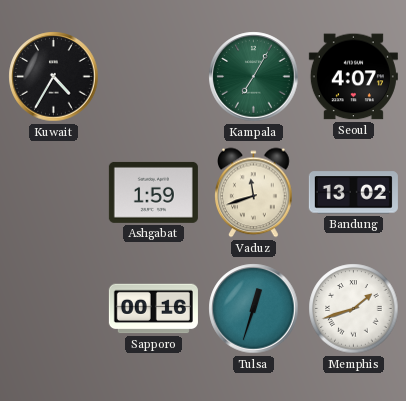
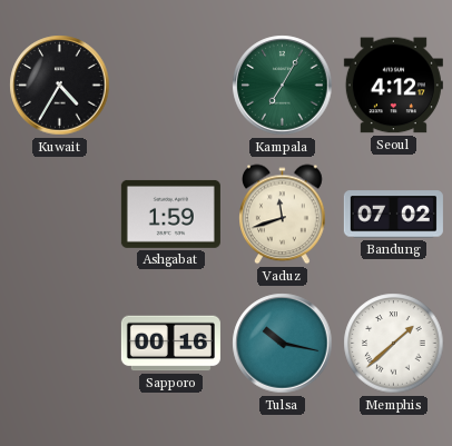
Seoul: 4:07 -> 4:12 (393, 86)
Bandung: 13:02 -> 07:02 (393, 215)
Tulsa: 12:33 -> 10:17 (283, 344)
Memphis: 1:42 -> 1:38 (394, 344)
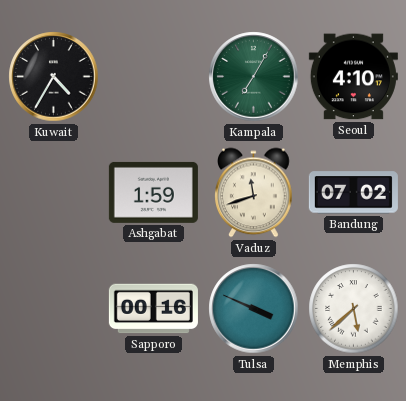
Seoul: 4:12 -> 4:10 (353, 77)
Tulsa: 10:17 -> 3:49 (254, 309)
Memphis: 1:38 -> 5:38 (354, 309)
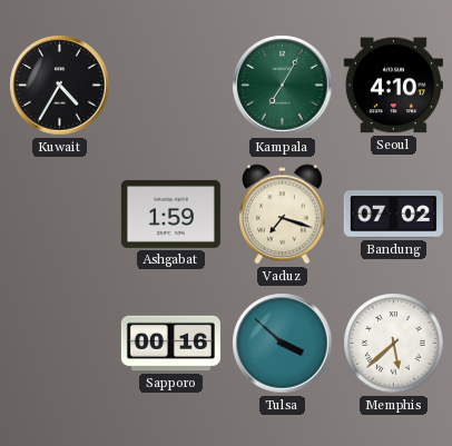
Vaduz: 11:42 -> 7:18 (283, 215)
Tulsa: 3:49 -> 3:52 (283, 344)
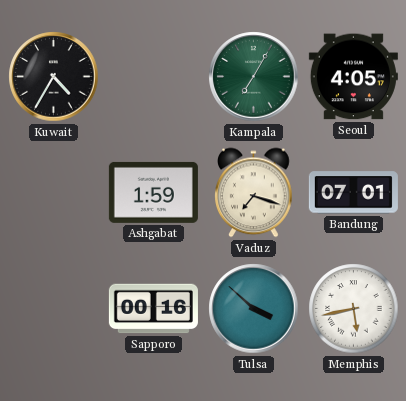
Seoul: 4:10 -> 4:05 (353, 77)
Bandung: 07:02 -> 07:01 (353, 193)
Memphis: 5:38 -> 5:43 (354, 309)
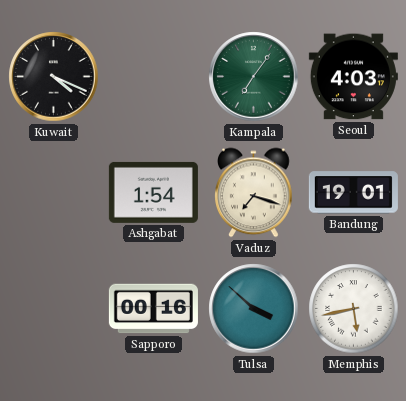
Kuwait: 4:35 -> 4:19 (54, 77)
Kampala: 7:05 -> 7:06 (254, 77)
Seoul: 4:05 -> 4:03 (353, 77)
Ashgabat: 1:59 -> 1:54 (153, 192)
Bandung: 07:01 -> 19:01 (353, 193)
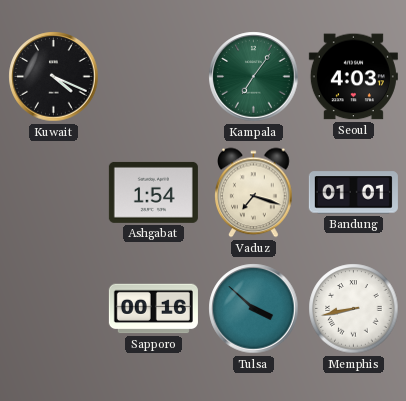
Bandung: 19:01 -> 01:01 (353, 193)
Memphis: 5:43 -> 8:43 (354, 309)
